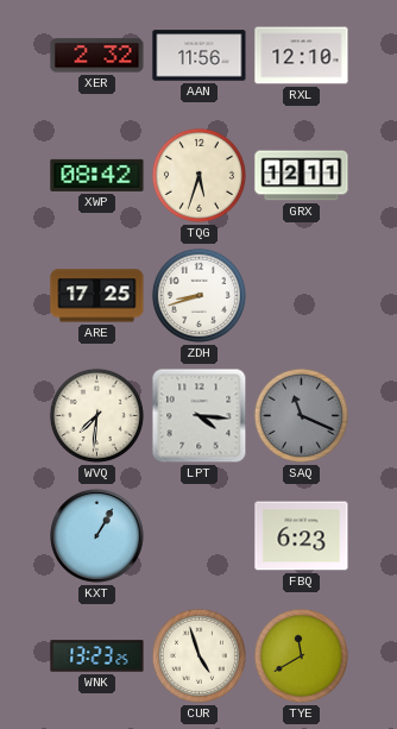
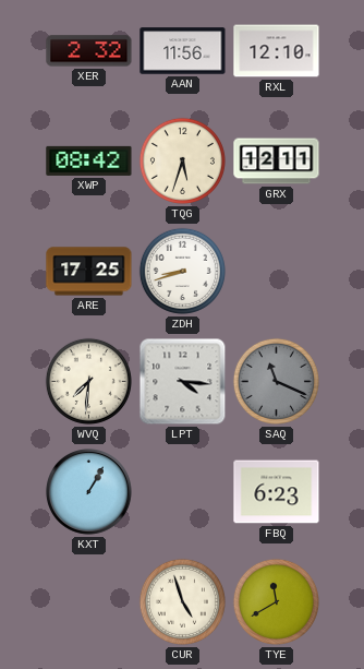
WNK: 13:23 -> none (97, 656)
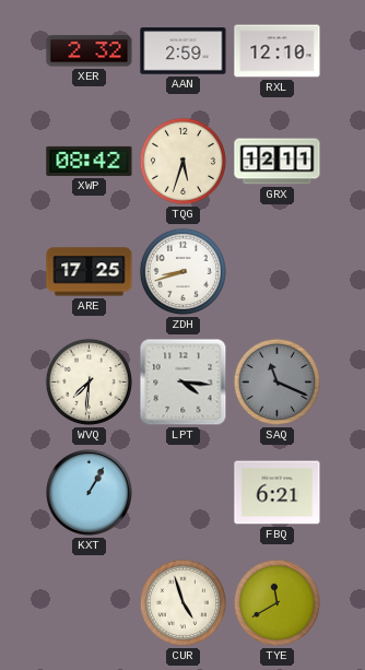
AAN: 11:56 -> 2:59 (184, 51)
FBQ: 6:23 -> 6:21 (278, 493)
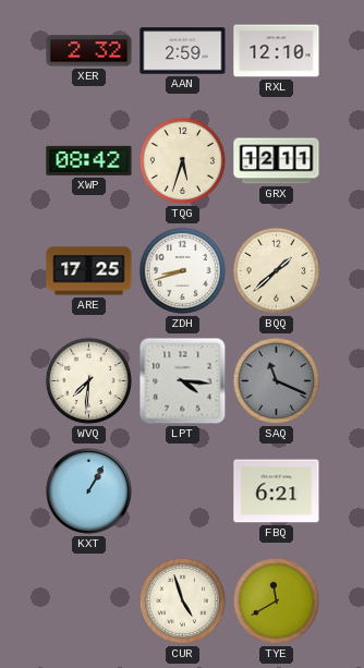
BQQ: none -> 1:38 (276, 270)
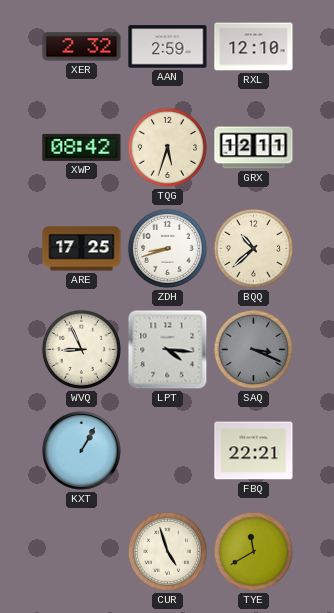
BQQ: 1:38 -> 10:38 (253, 248)
WVQ: 7:31 -> 8:56 (81, 349)
SAQ: 11:19 -> 3:19 (253, 349)
FBQ: 6:21 -> 22:21 (254, 451)
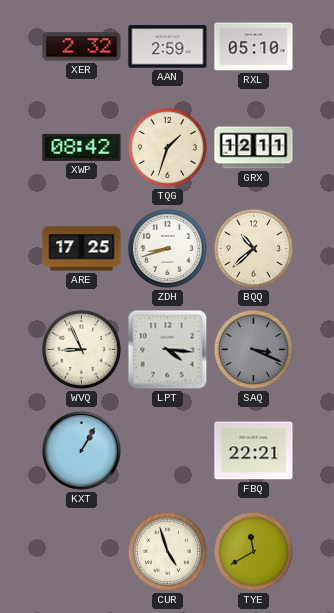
RXL: 12:10 -> 05:10 (254, 47)
TQG: 5:33 -> 1:33 (167, 147)
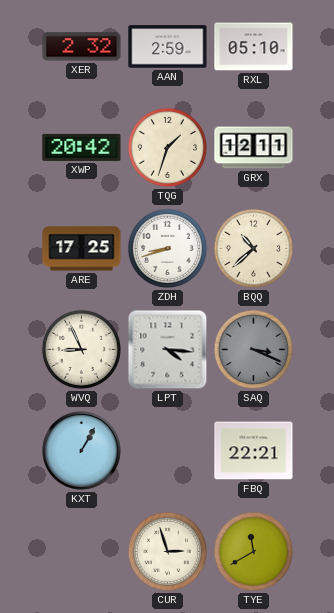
XWP: 08:42 -> 20:42 (82, 147)
CUR: 4:57 -> 2:57 (167, 551)
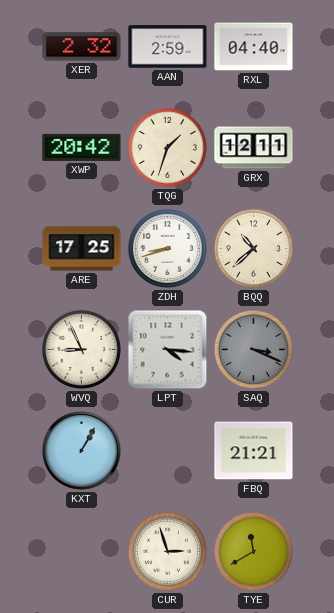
RXL: 05:10 -> 04:40 (254, 47)
FBQ: 22:21 -> 21:21 (254, 451)
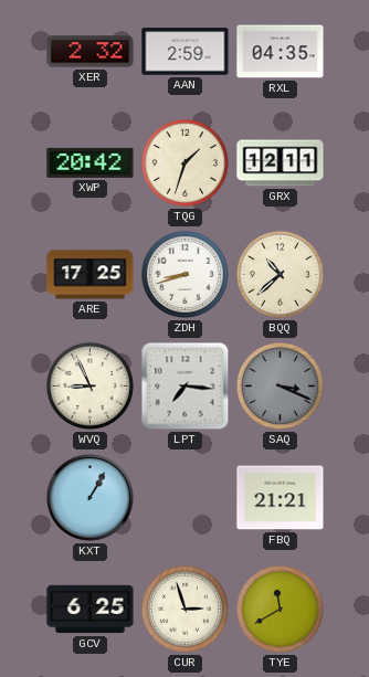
RXL: 04:40 -> 04:35 (281, 52)
LPT: 4:16 -> 7:16 (186, 387)
GCV: none -> 6:25 (91, 610)
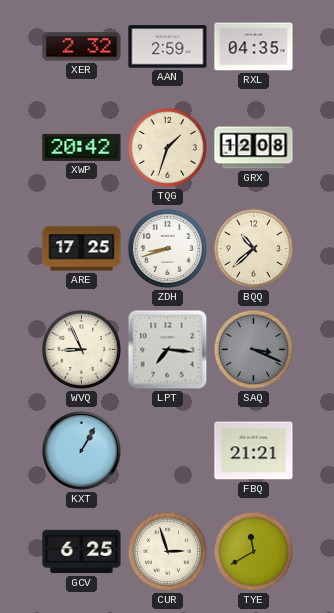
GRX: 12:11 -> 12:08 (254, 148)
